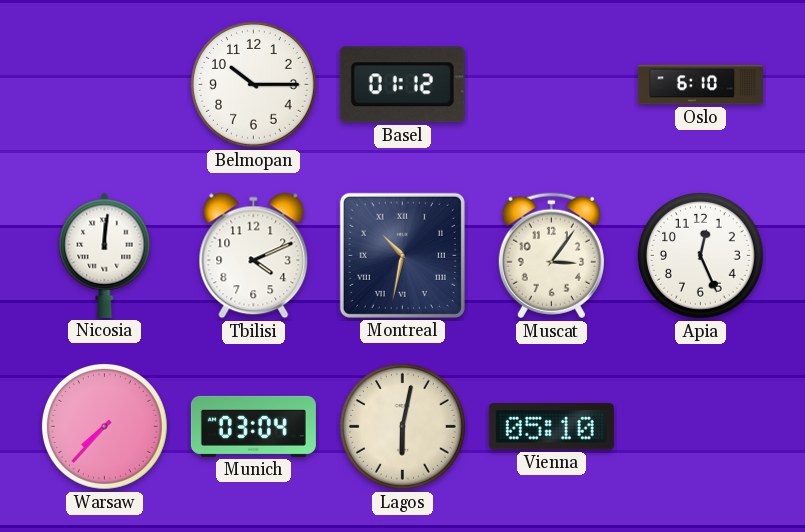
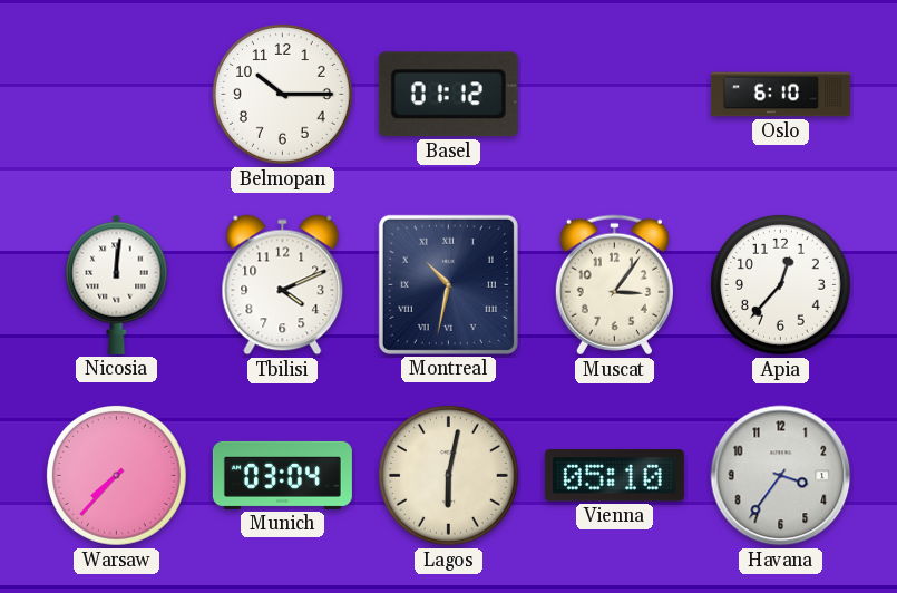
Apia: 12:26 -> 12:37 (780, 284)
Havana: none -> 3:36 (781, 476)
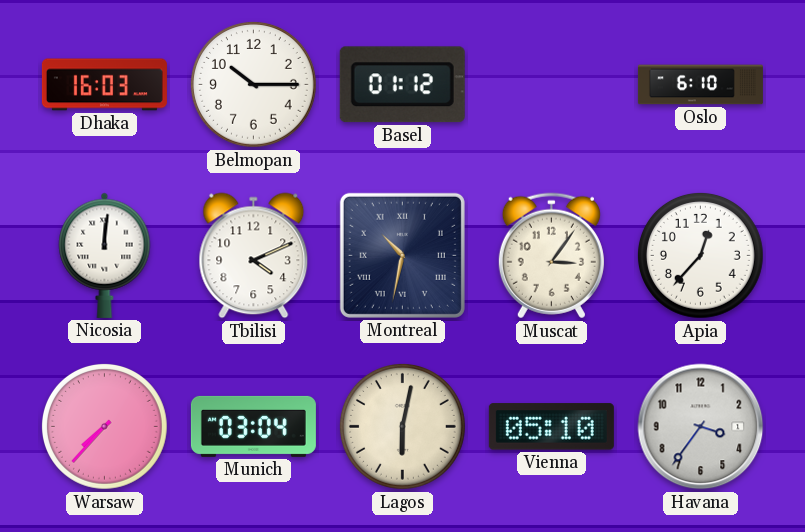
Dhaka: none -> 16:03 (104, 85)
